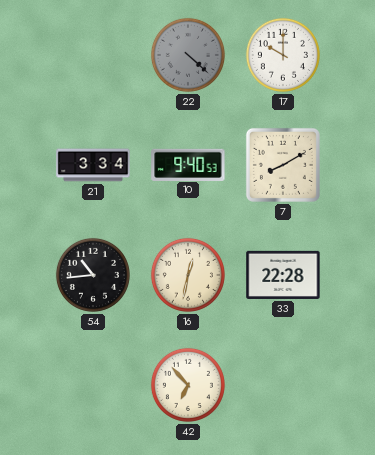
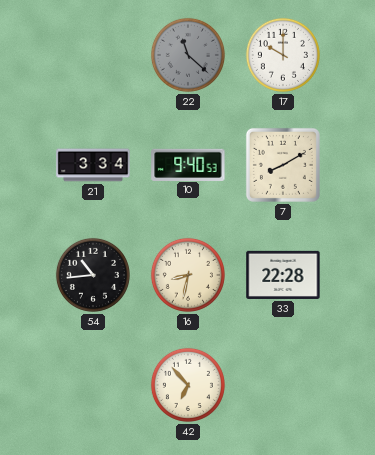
22: 4:22 -> 11:22 (188, 55)
16: 12:32 -> 8:32 (188, 275)
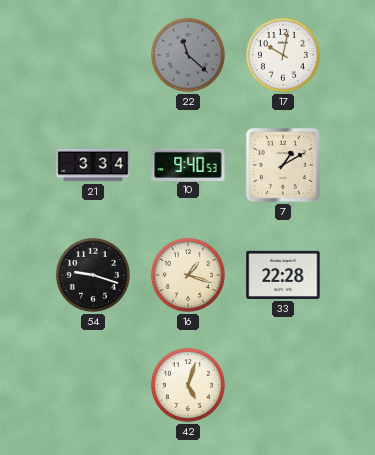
17: 10:00 -> 10:02 (283, 55)
7: 8:10 -> 1:10 (283, 165)
54: 10:44 -> 9:18 (93, 275)
16: 8:32 -> 1:18 (188, 275)
42: 6:53 -> 5:03 (188, 385)
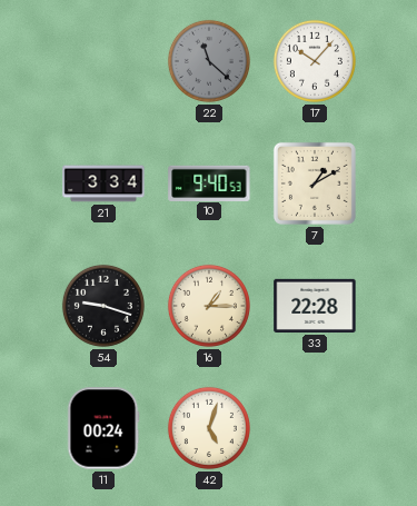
17: 10:02 -> 10:07 (315, 61)
16: 1:18 -> 1:15 (209, 306)
11: none -> 00:24 (103, 428)
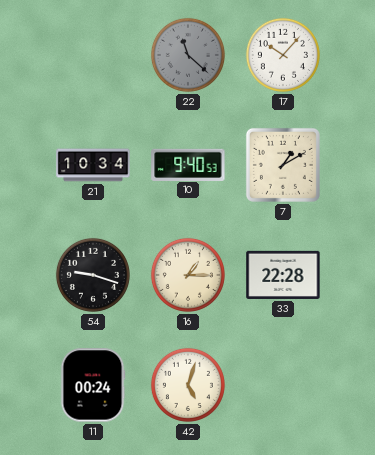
21: 3:34 -> 10:34 (93, 165)
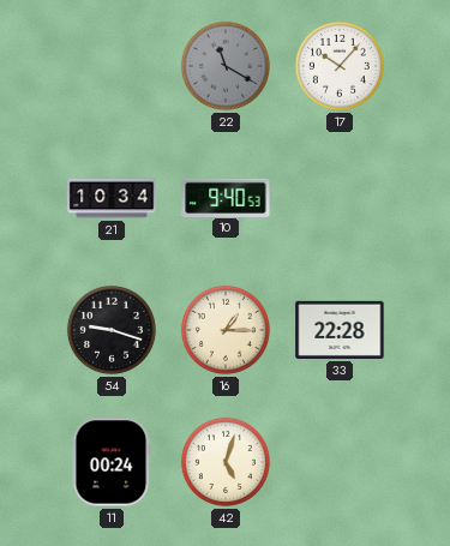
22: 11:22 -> 11:20 (226, 66)
7: 1:10 -> none (283, 165)
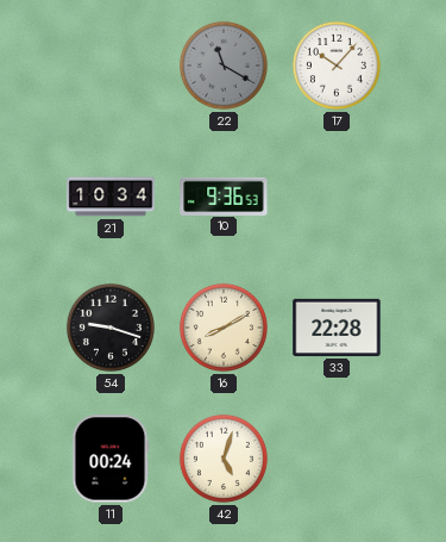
10: 9:40 -> 9:36 (224, 195)
16: 1:15 -> 8:10 (224, 328)
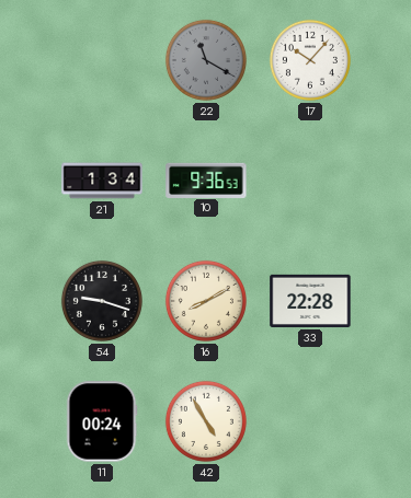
21: 10:34 -> 1:34 (102, 181)
42: 5:03 -> 4:55 (206, 421)
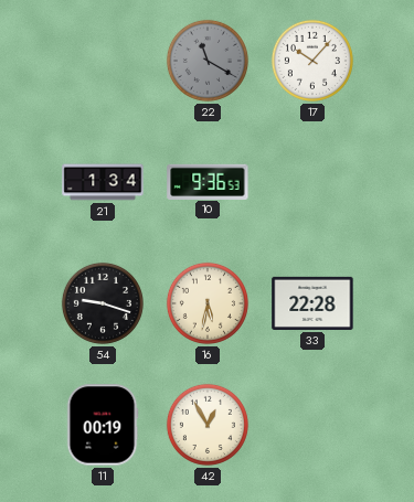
16: 8:10 -> 5:32 (208, 303)
11: 00:24 -> 00:19 (103, 425)
42: 4:55 -> 12:55 (208, 425)
